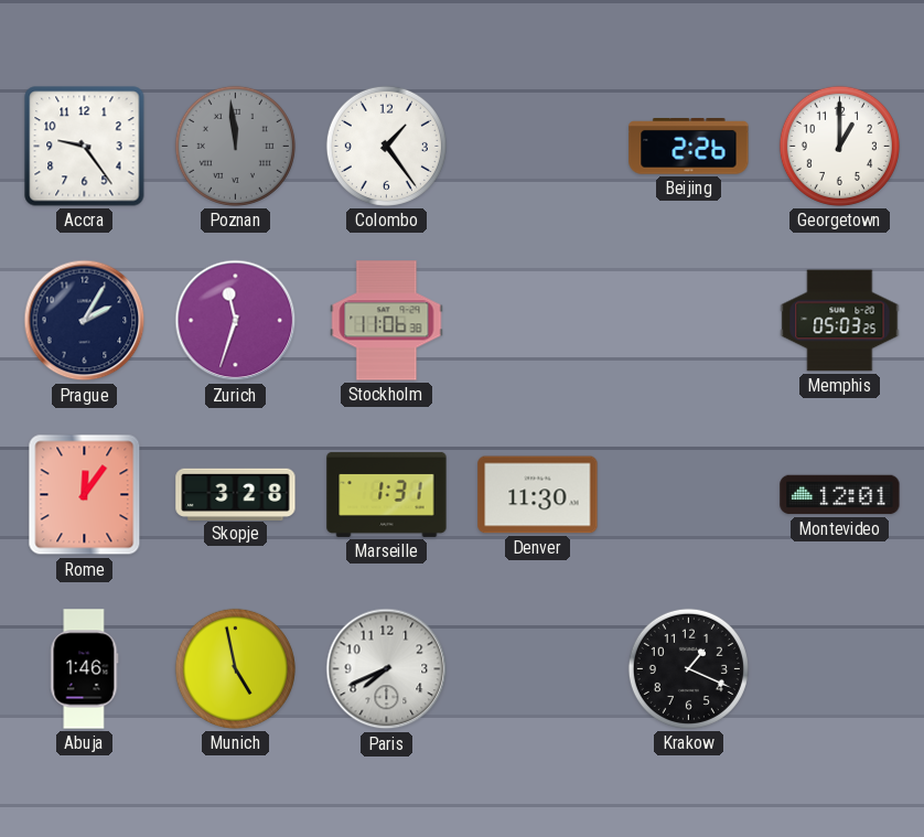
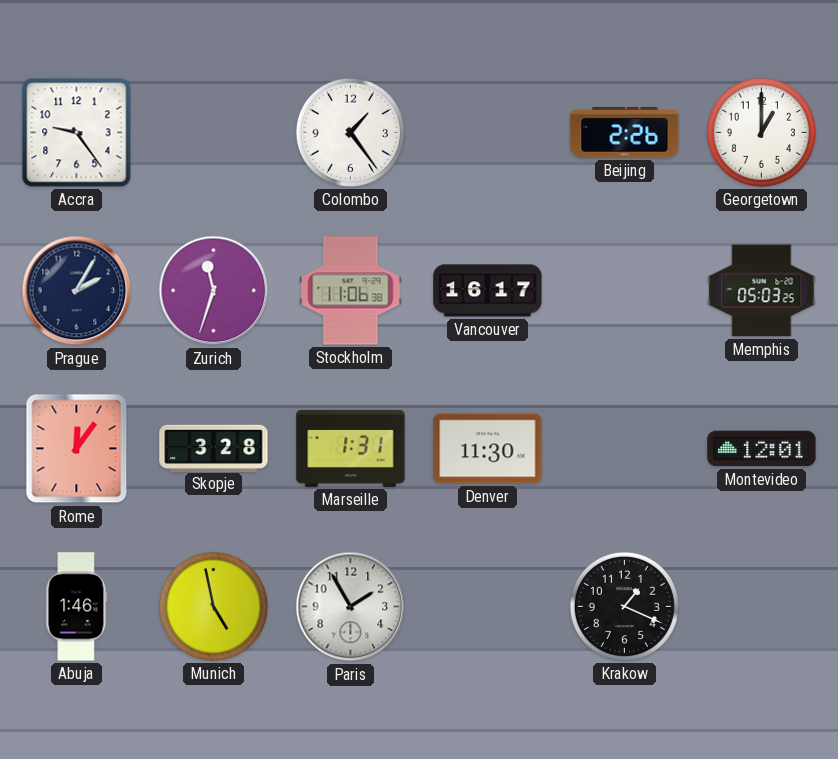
Poznan: 11:59 -> none (235, 146)
Vancouver: none -> 16:17 (488, 291)
Paris: 7:41 -> 1:55 (351, 607)
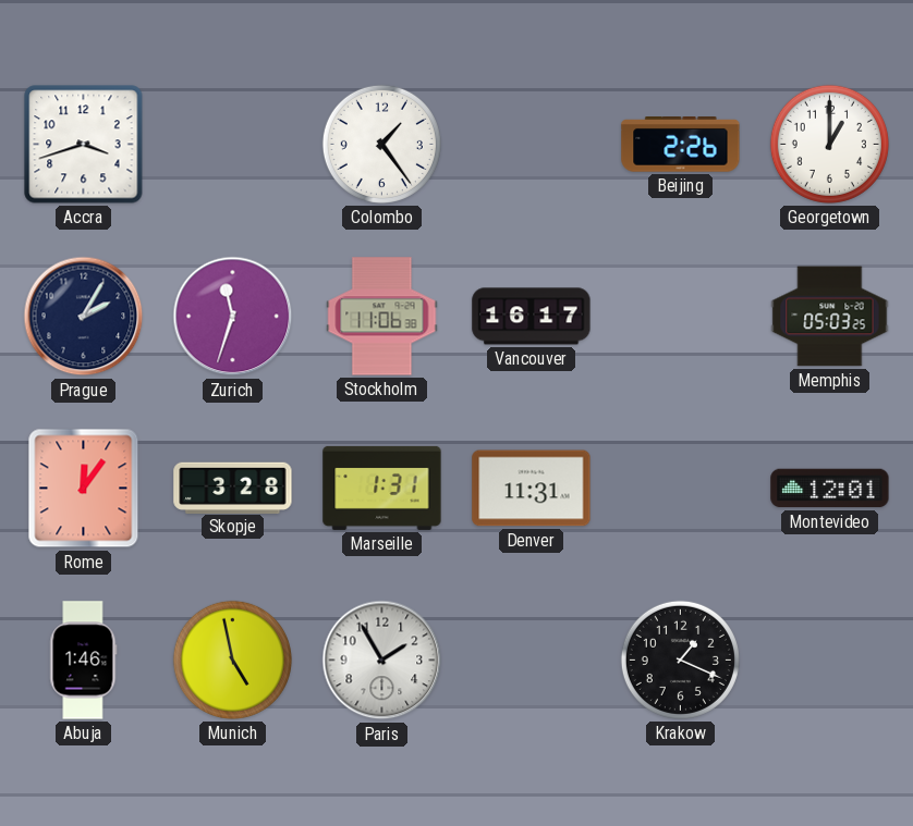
Accra: 9:24 -> 3:42 (84, 145)
Denver: 11:30 -> 11:31 (532, 489)
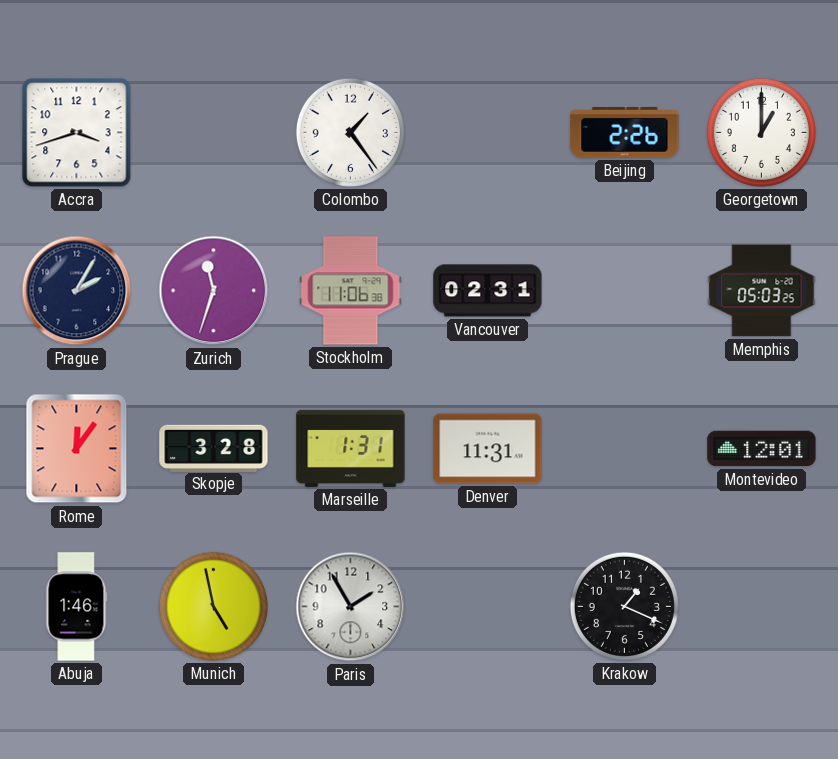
Vancouver: 16:17 -> 02:31 (488, 291)
